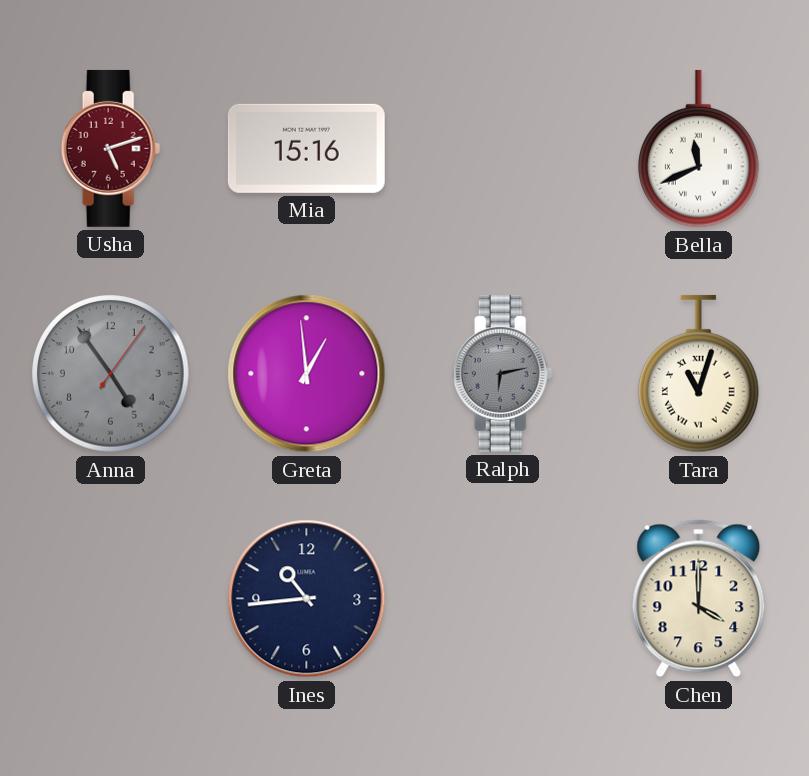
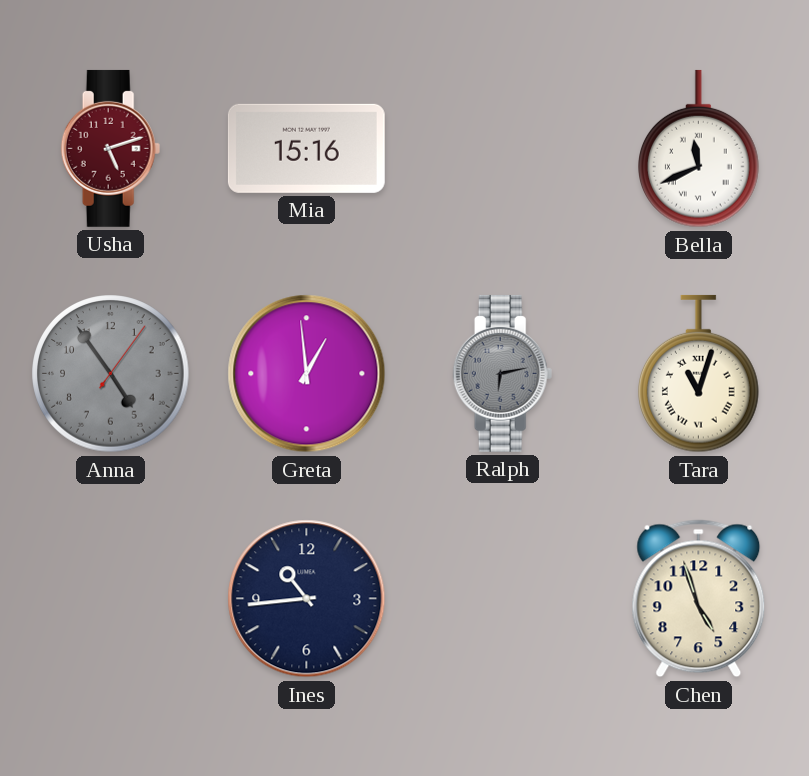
Chen: 4:00 -> 4:57 (699, 599)
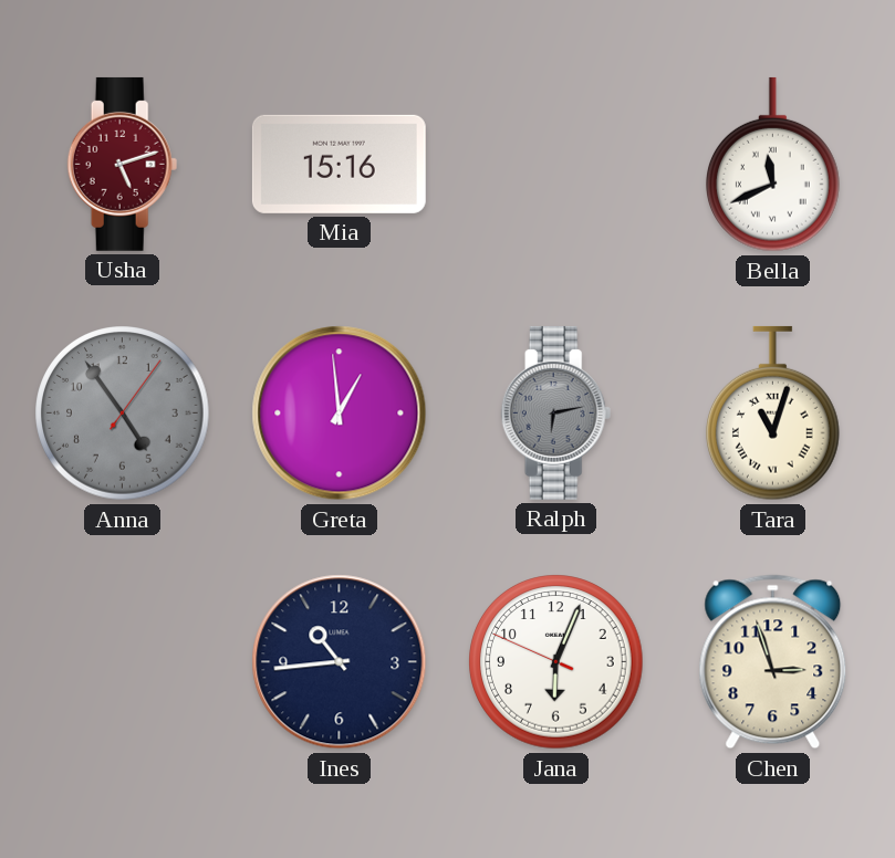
Jana: none -> 6:03 (556, 662)
Chen: 4:57 -> 2:57 (773, 662)
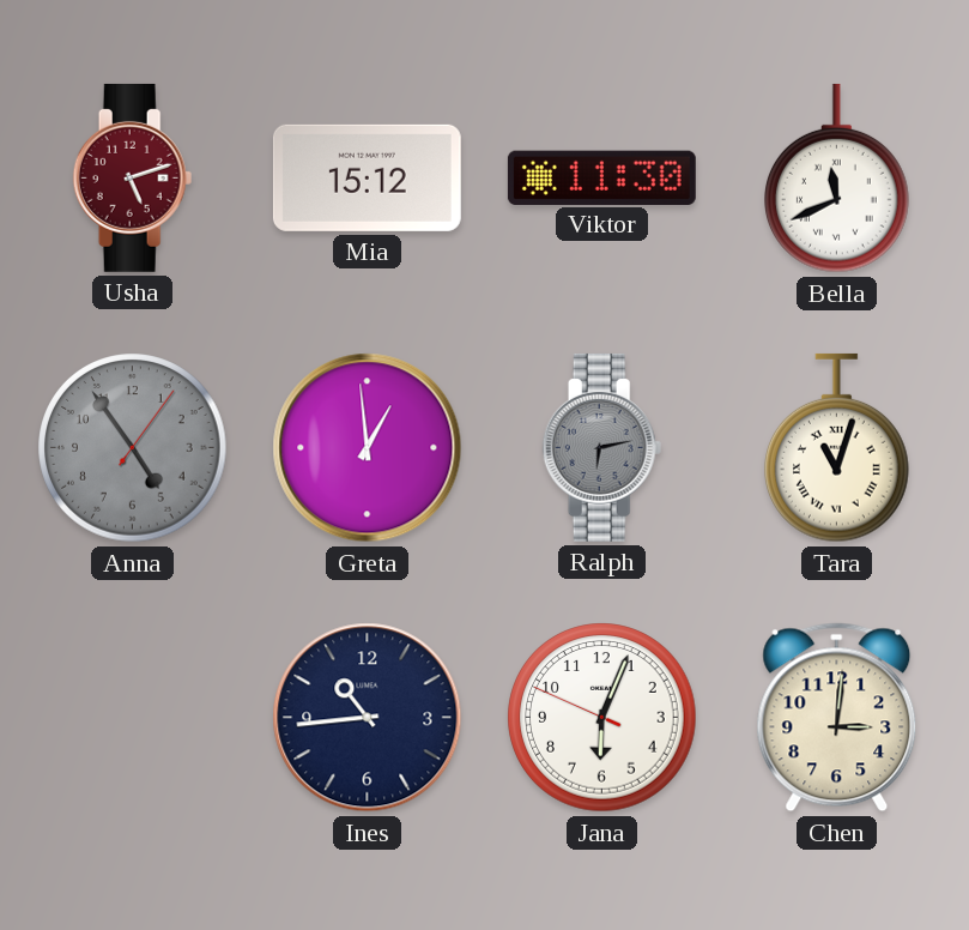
Mia: 15:16 -> 15:12 (367, 177)
Viktor: none -> 11:30 (601, 177)
Chen: 2:57 -> 3:01 (837, 718)
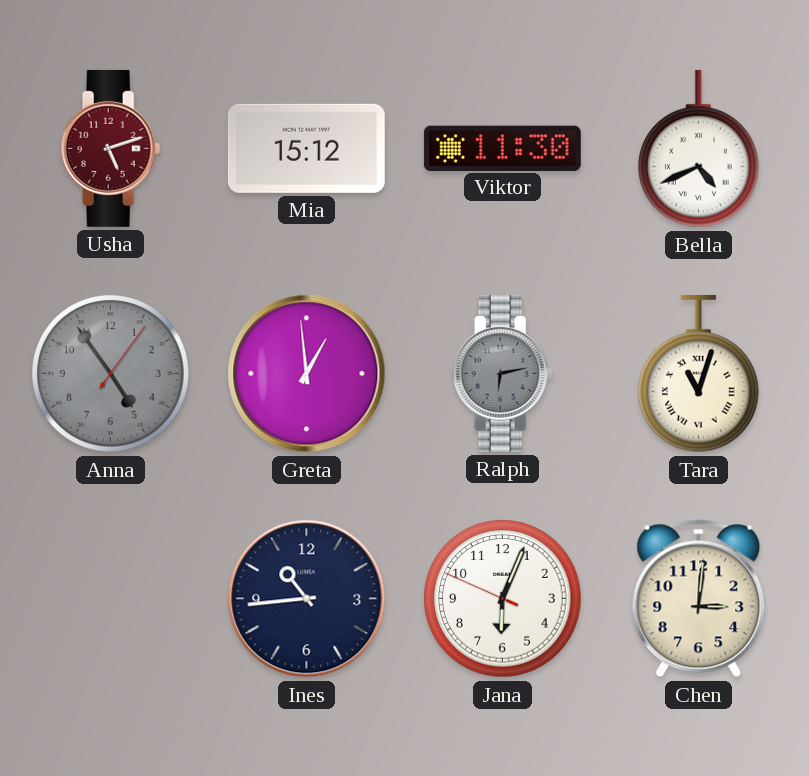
Bella: 11:41 -> 4:41 (699, 149)
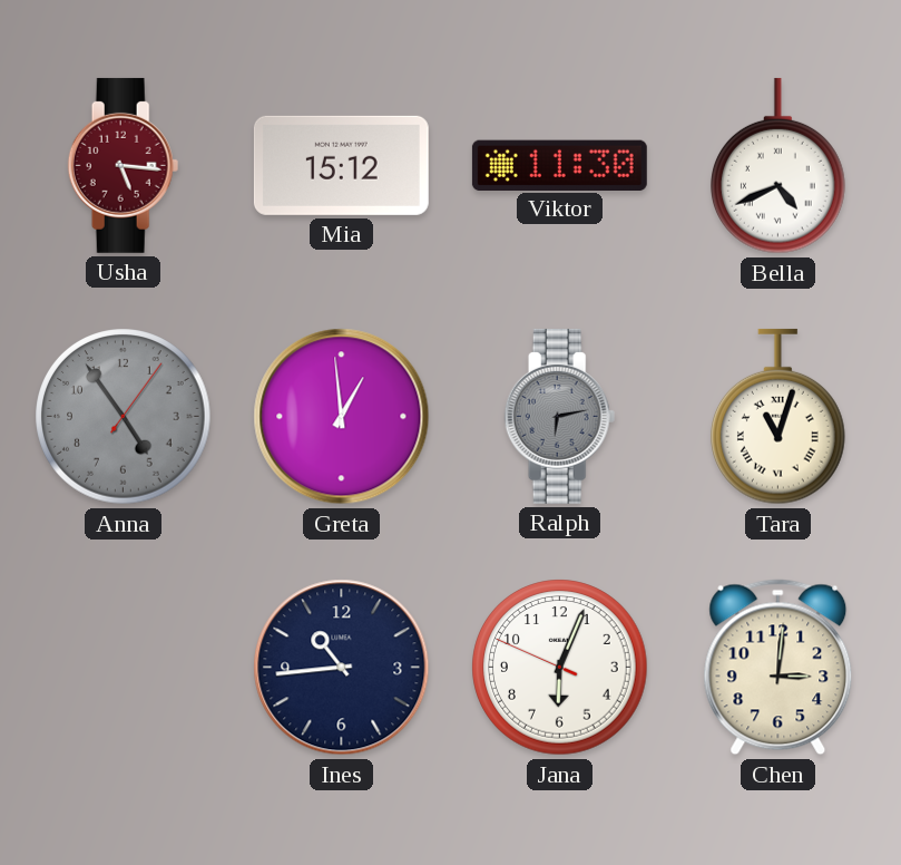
Usha: 5:12 -> 5:16 (124, 165)
